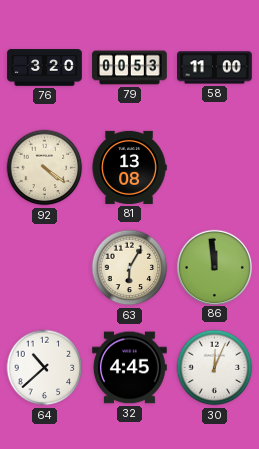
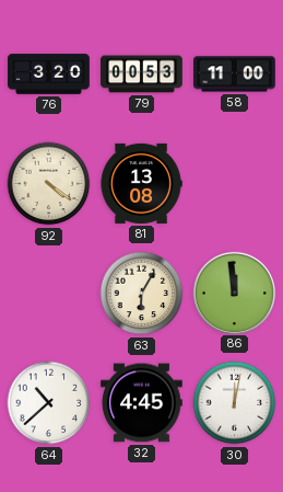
30: 12:04 -> 12:02 (235, 403)
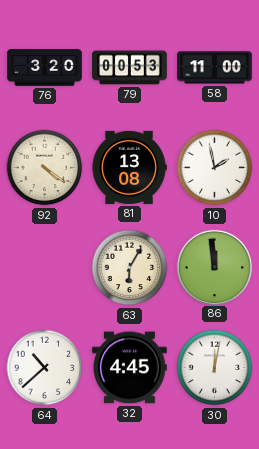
10: none -> 1:58 (215, 168)
